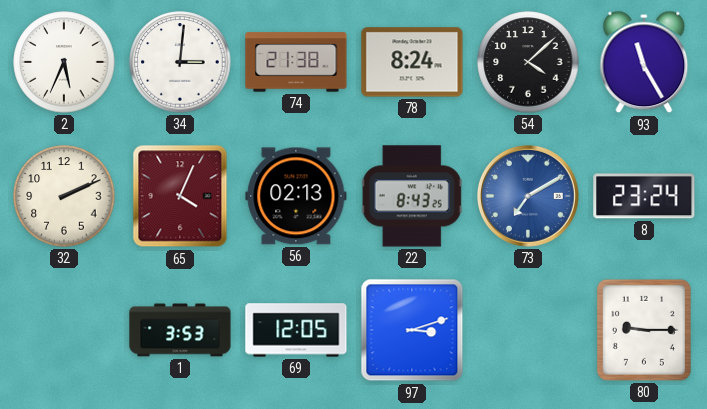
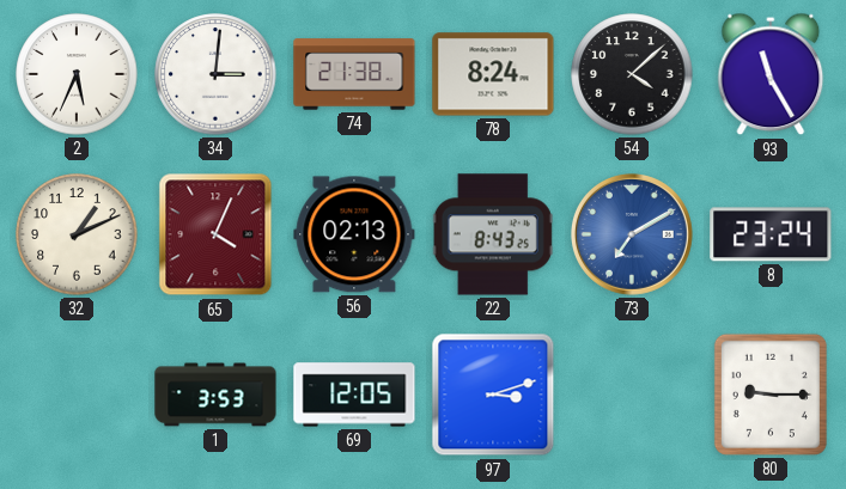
32: 2:11 -> 1:11 (77, 234)
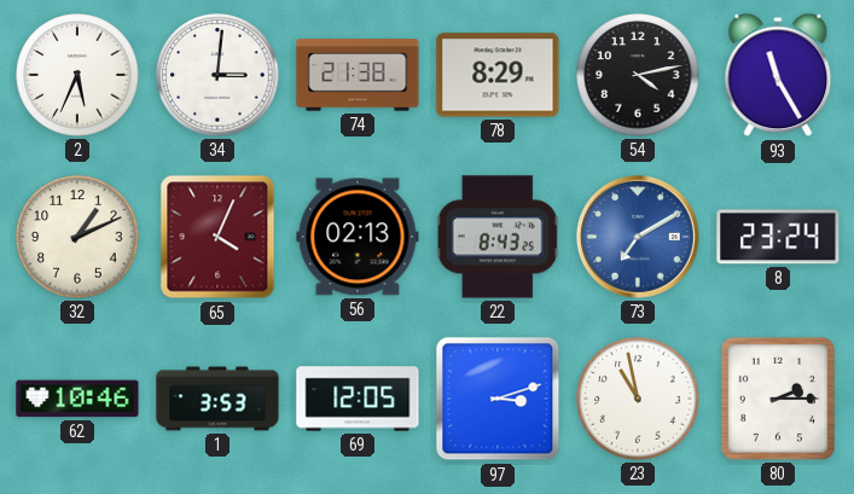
78: 8:24 -> 8:29 (498, 75)
54: 4:08 -> 4:13 (638, 75)
62: none -> 10:46 (77, 399)
23: none -> 10:58 (638, 399)
80: 9:15 -> 2:15 (778, 399)
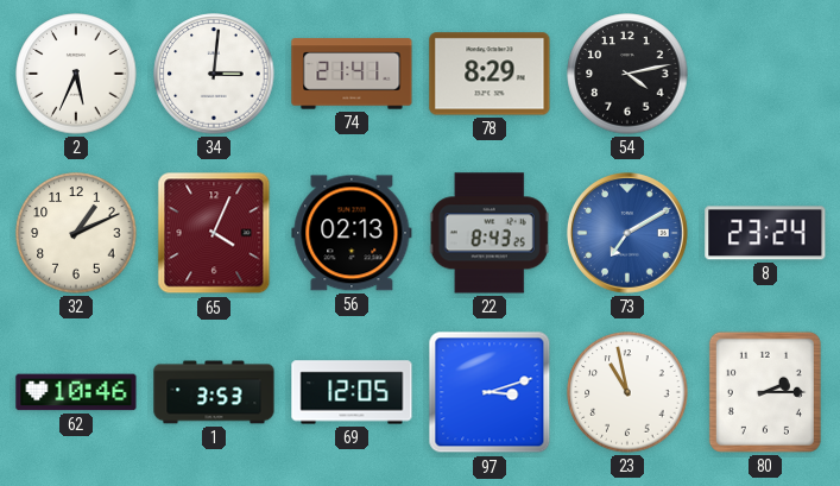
74: 21:38 -> 21:41 (352, 74)
93: 11:25 -> none (778, 75)
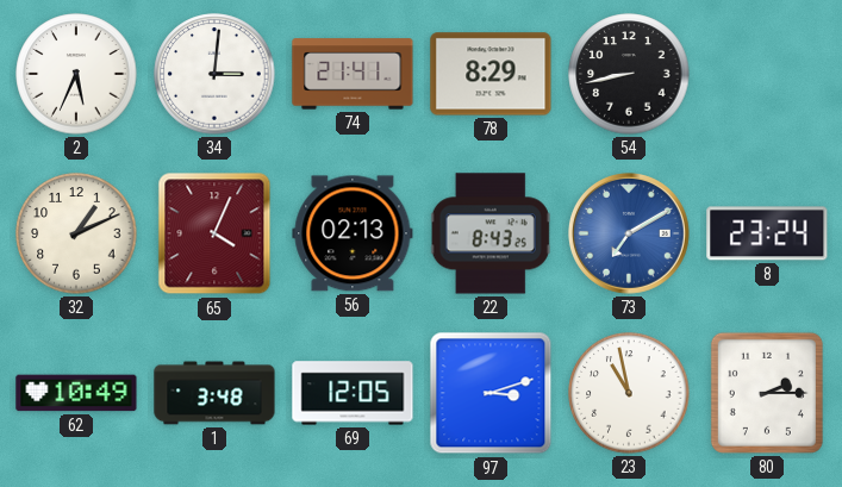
54: 4:13 -> 8:43 (629, 74)
62: 10:46 -> 10:49 (76, 393)
1: 3:53 -> 3:48 (214, 393)
